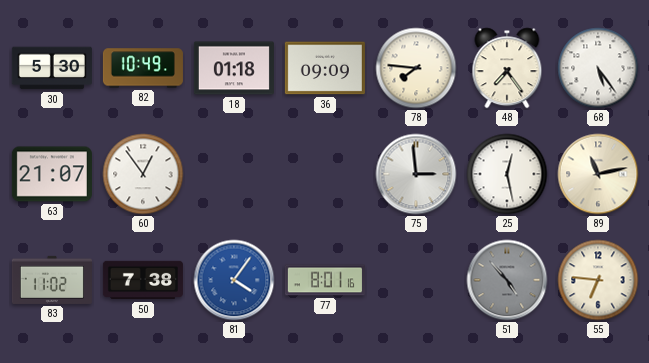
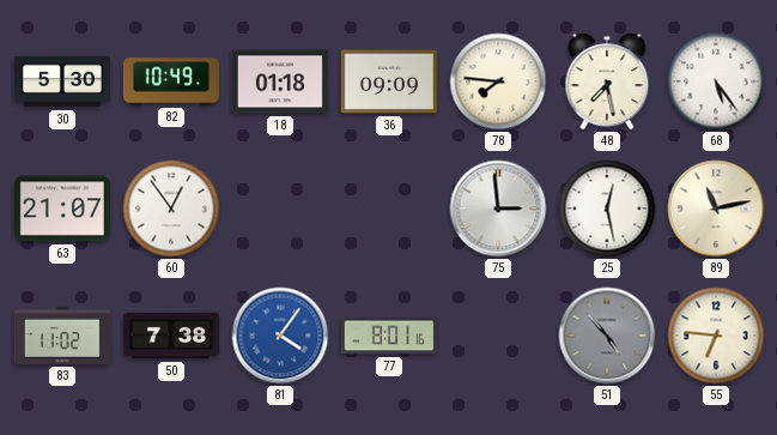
48: 7:24 -> 7:28 (607, 81)
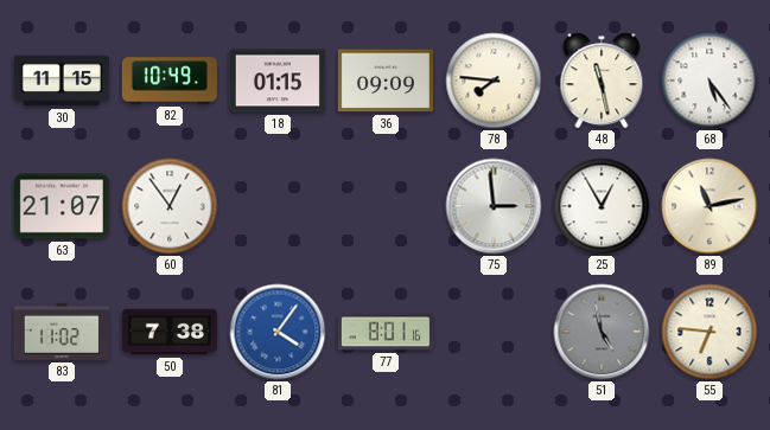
30: 5:30 -> 11:15 (62, 81)
18: 01:18 -> 01:15 (278, 81)
48: 7:28 -> 11:28 (602, 81)
25: 12:28 -> 12:55 (602, 206)
51: 4:53 -> 4:58 (602, 332)
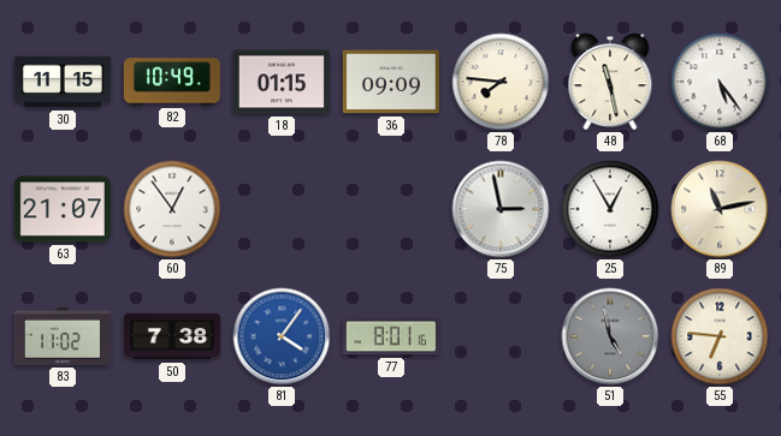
75: 2:59 -> 2:58 (501, 209)
